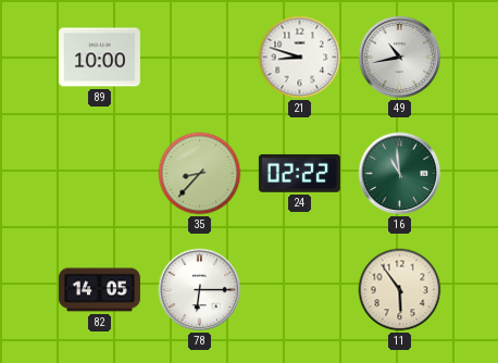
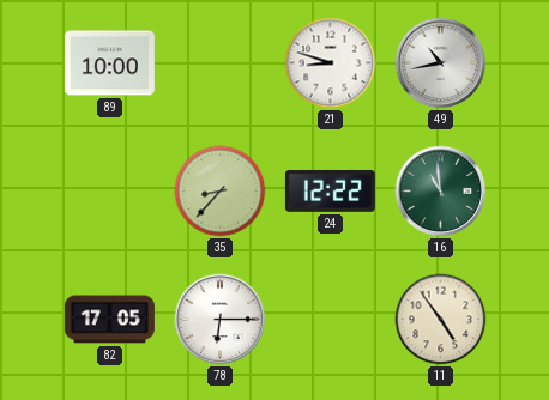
24: 02:22 -> 12:22 (330, 190)
82: 14:05 -> 17:05 (109, 320)
11: 5:54 -> 4:54 (441, 320)
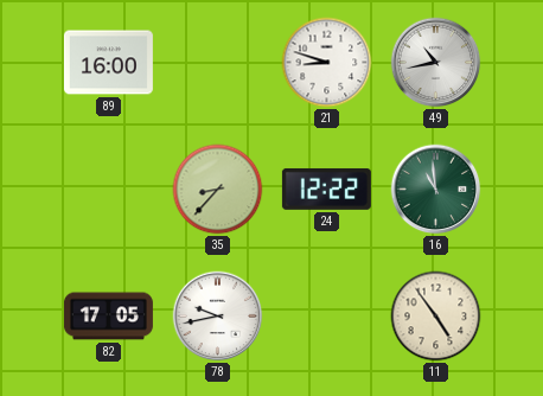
89: 10:00 -> 16:00 (108, 63)
78: 6:15 -> 9:43 (218, 317)
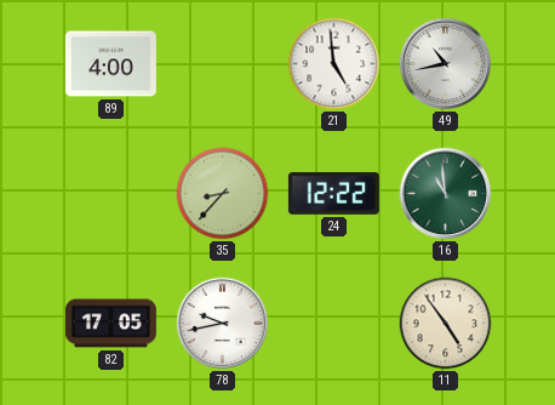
89: 16:00 -> 4:00 (110, 64)
21: 8:48 -> 4:59 (334, 64)
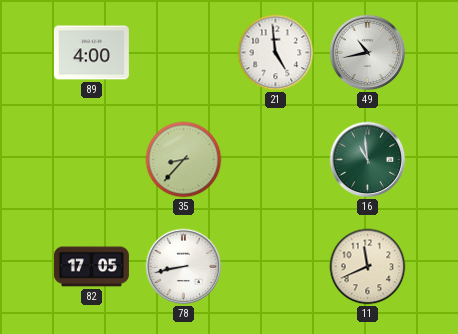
24: 12:22 -> none (333, 193)
78: 9:43 -> 8:43 (184, 267)
11: 4:54 -> 11:41 (368, 267)
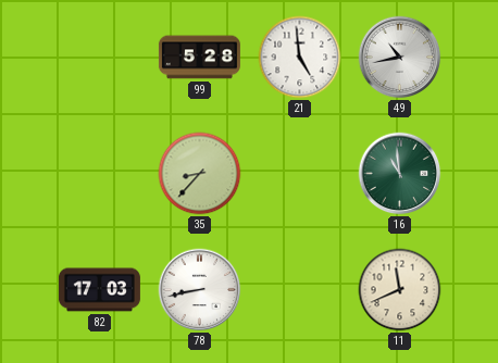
89: 4:00 -> none (91, 53)
99: none -> 5:28 (199, 58)
82: 17:05 -> 17:03 (99, 290)
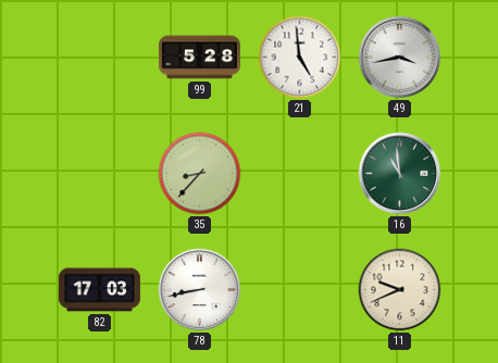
49: 10:43 -> 3:43 (400, 58)
11: 11:41 -> 9:41 (400, 290)
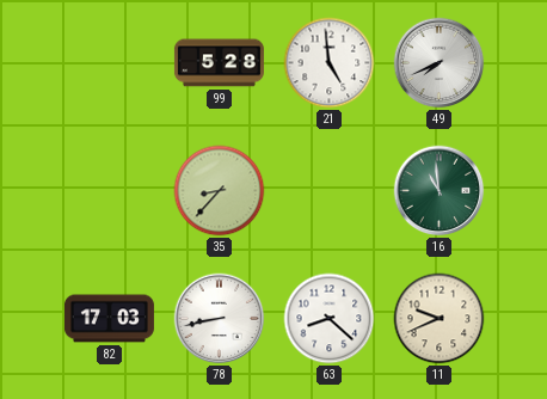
49: 3:43 -> 7:41 (440, 63)
63: none -> 8:22 (330, 319)
